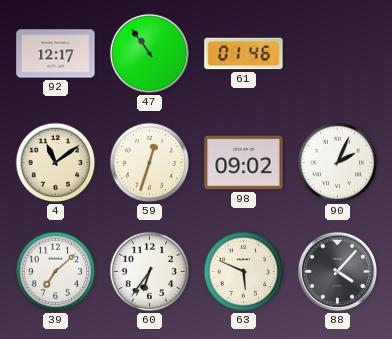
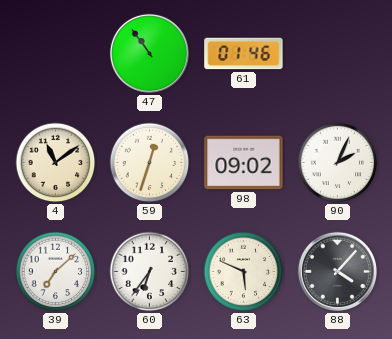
92: 12:17 -> none (56, 54)
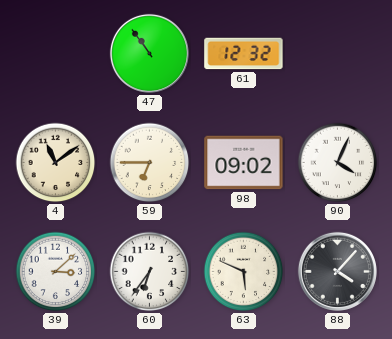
61: 01:46 -> 12:32 (244, 54)
59: 12:33 -> 6:45 (150, 163)
90: 2:04 -> 4:04 (338, 163)
39: 7:08 -> 3:08 (56, 272)
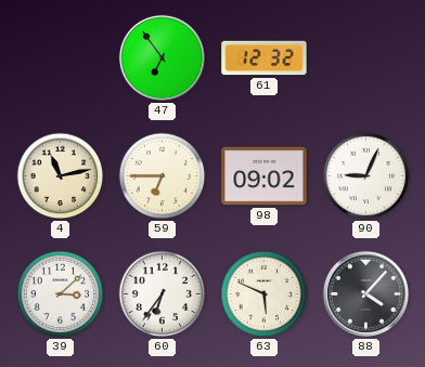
47: 10:54 -> 6:54 (162, 57)
4: 11:09 -> 11:13 (61, 176)
90: 4:04 -> 9:04 (366, 176)
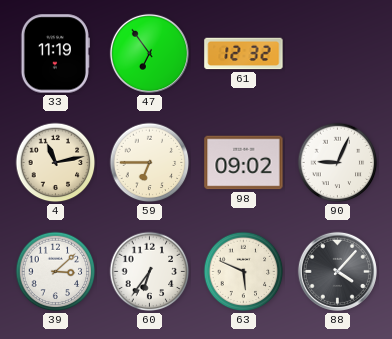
33: none -> 11:19 (55, 54)
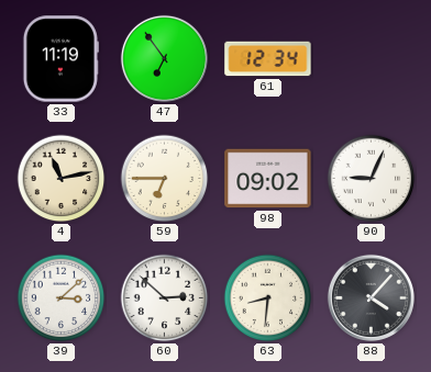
61: 12:32 -> 12:34 (268, 59)
60: 6:36 -> 2:52 (165, 298)
63: 5:49 -> 8:31 (268, 298)
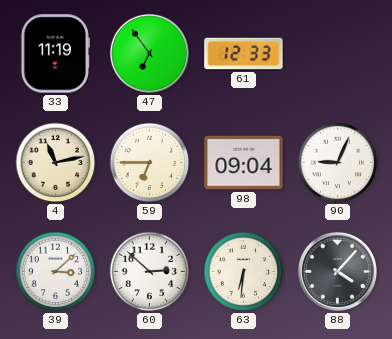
61: 12:34 -> 12:33 (244, 54)
98: 09:02 -> 09:04 (244, 163)
63: 8:31 -> 6:31 (244, 272)
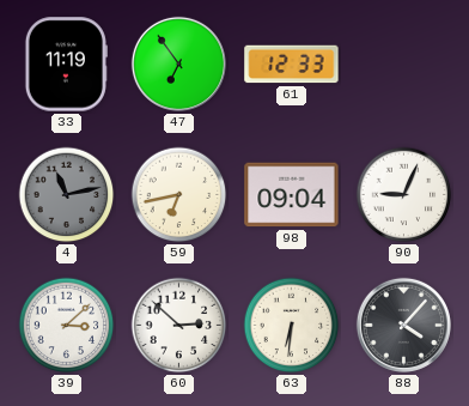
4 dial: cream -> grey (67, 195)
59: 6:45 -> 6:43 (179, 195)
